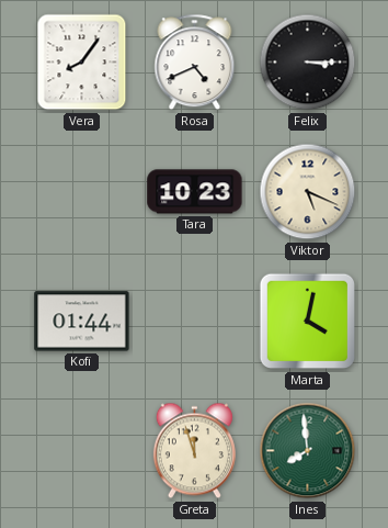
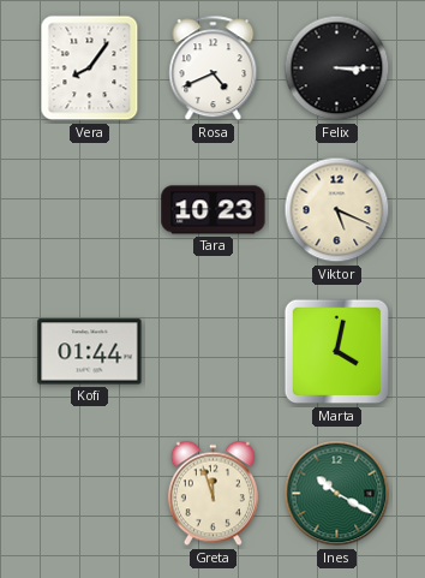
Ines: 7:59 -> 10:20 (337, 494)
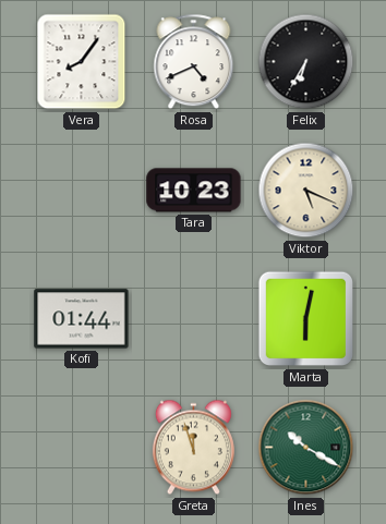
Felix: 3:15 -> 6:35 (306, 62)
Marta: 4:02 -> 6:02 (306, 319)
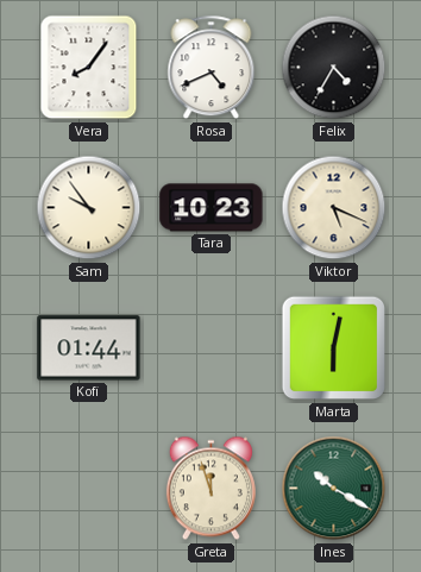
Felix: 6:35 -> 4:35 (334, 68)
Sam: none -> 9:54 (89, 208)
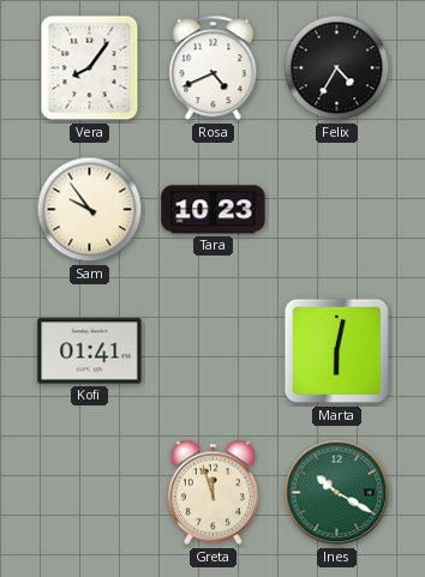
Viktor: 5:19 -> none (334, 208)
Kofi: 01:44 -> 01:41 (90, 351)
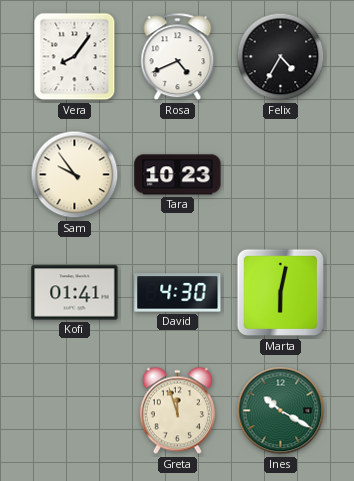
David: none -> 4:30 (178, 293)
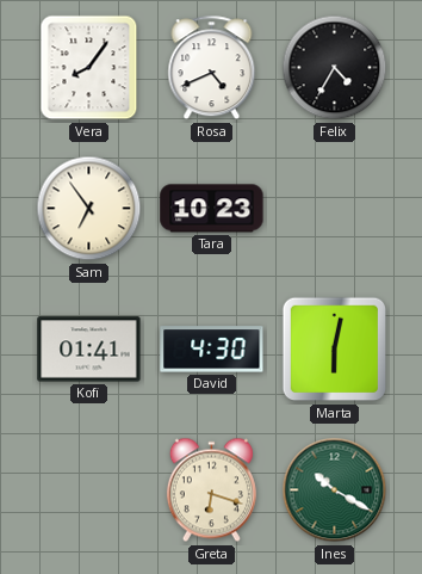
Sam: 9:54 -> 6:54 (89, 209)
Greta: 11:57 -> 6:18 (211, 490)
